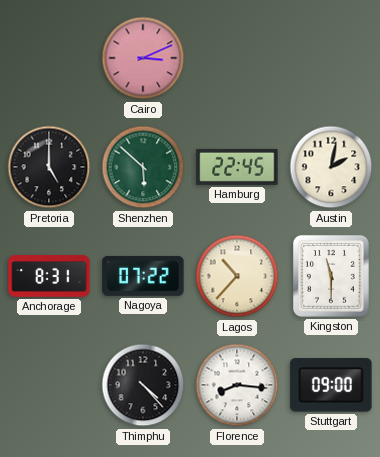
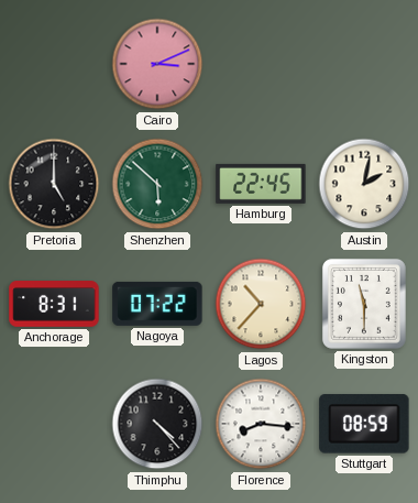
Stuttgart: 09:00 -> 08:59 (364, 424)
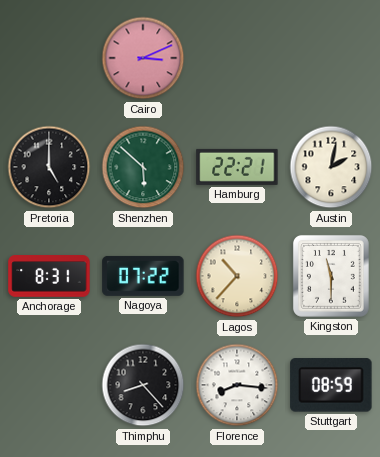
Hamburg: 22:45 -> 22:21 (237, 167)
Thimphu: 4:23 -> 8:23 (143, 385)
